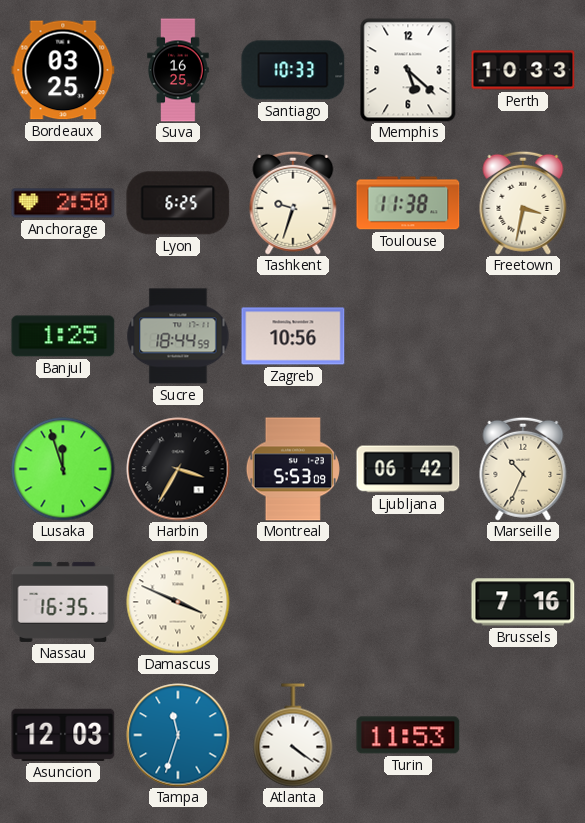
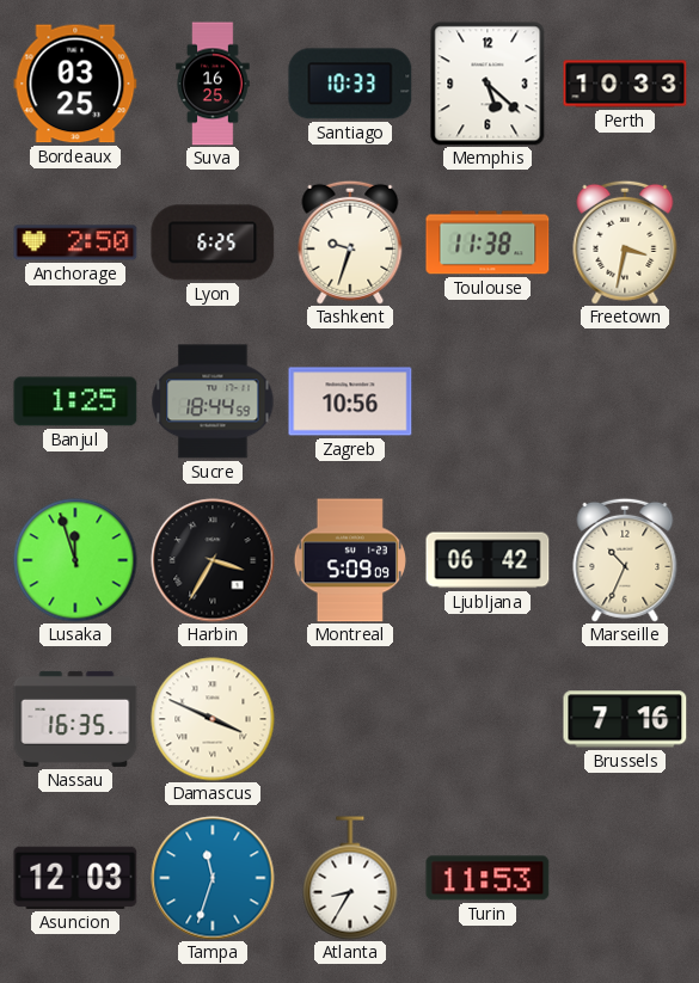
Montreal: 5:53 -> 5:09 (350, 560)
Atlanta: 4:21 -> 8:35 (350, 878)
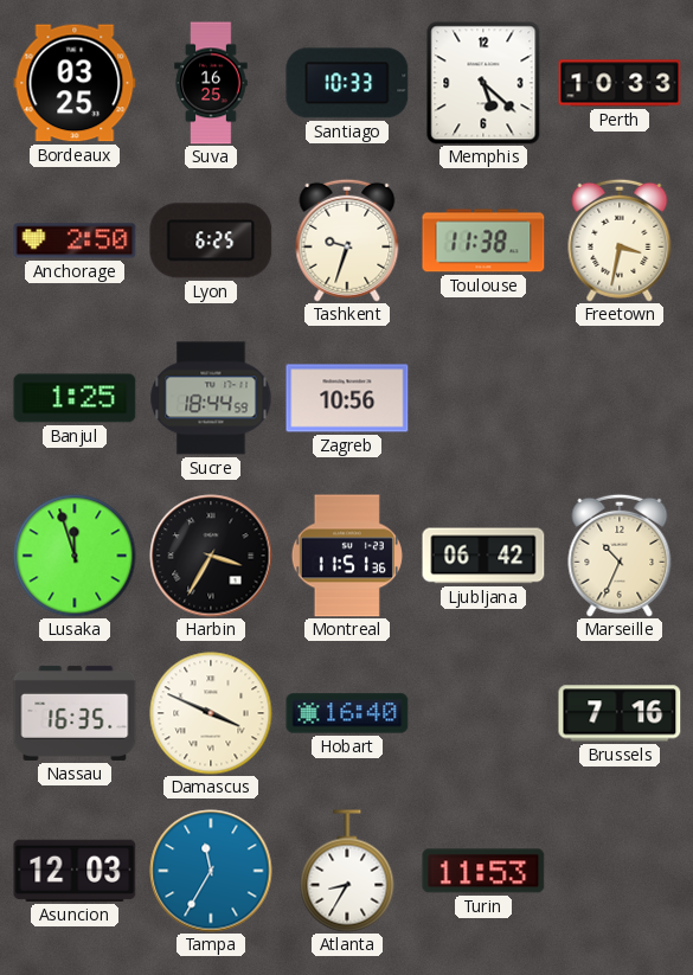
Montreal: 5:09 -> 11:51 (347, 556)
Hobart: none -> 16:40 (347, 713)
Tampa: 11:33 -> 11:35 (211, 871)
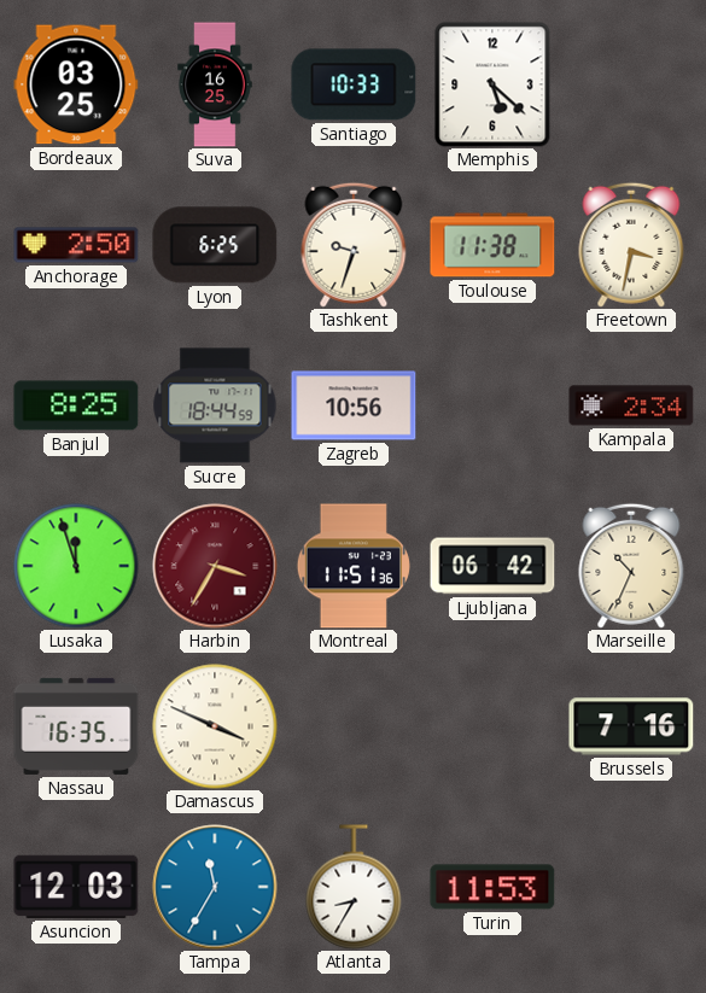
Perth: 10:33 -> none (620, 83)
Banjul: 1:25 -> 8:25 (76, 405)
Kampala: none -> 2:34 (631, 405)
Harbin dial: black -> burgundy (215, 566)
Hobart: 16:40 -> none (347, 713)
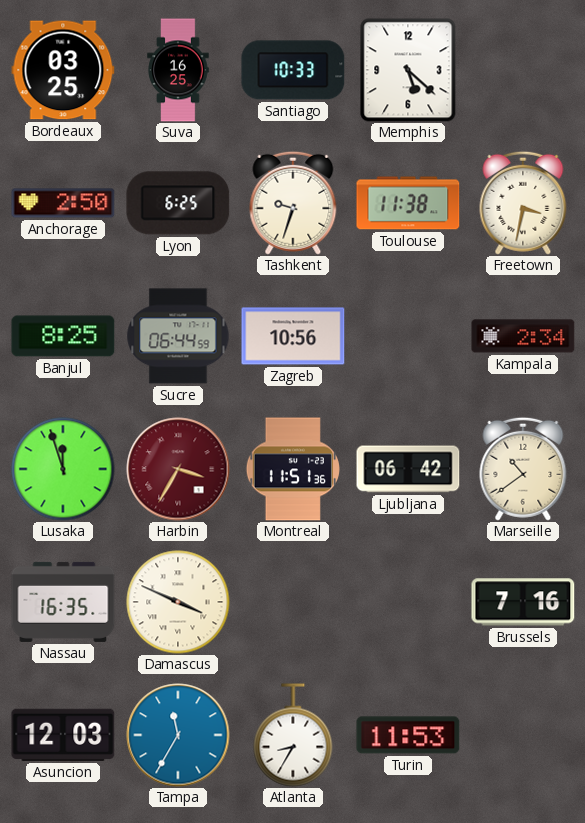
Sucre: 18:44 -> 06:44 (178, 336)
Marseille: 10:34 -> 10:39 (523, 469)
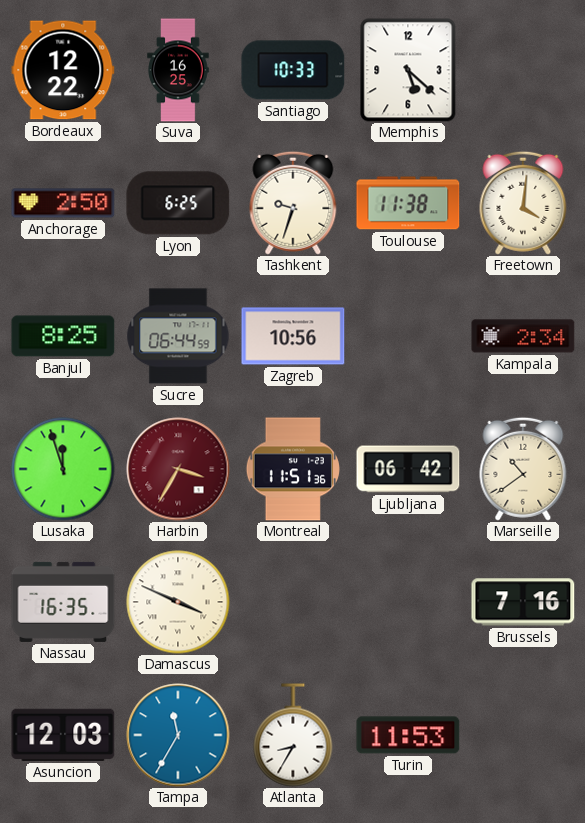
Bordeaux: 03:25 -> 12:22 (63, 70)
Freetown: 3:32 -> 4:01 (523, 203)
